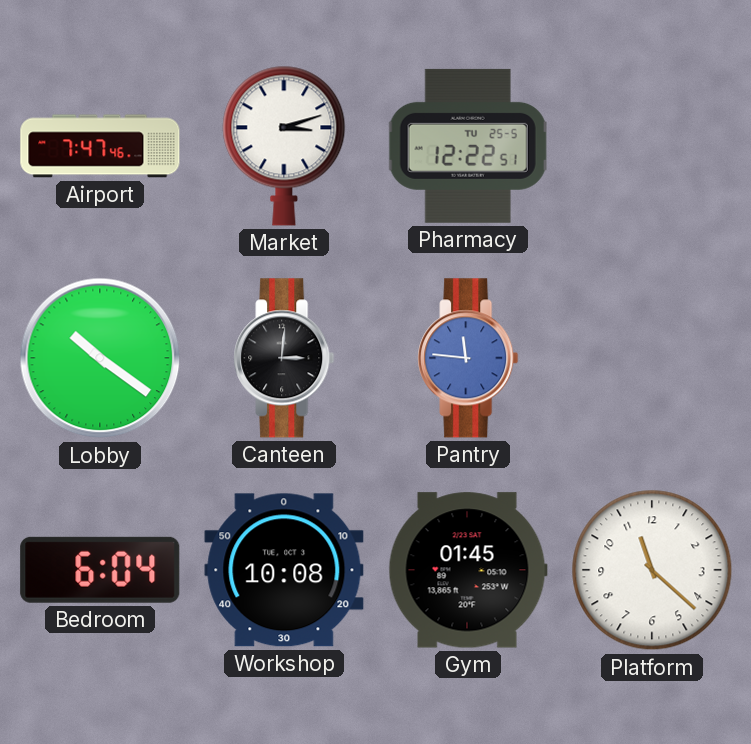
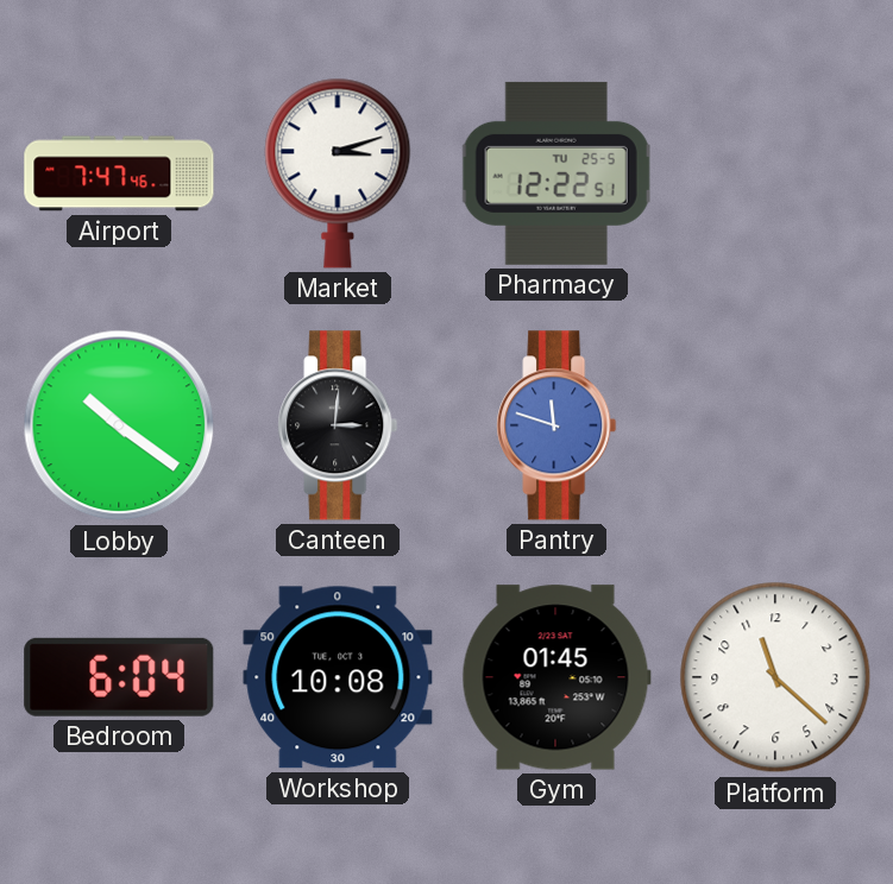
Pantry: 11:46 -> 11:48 (556, 425)
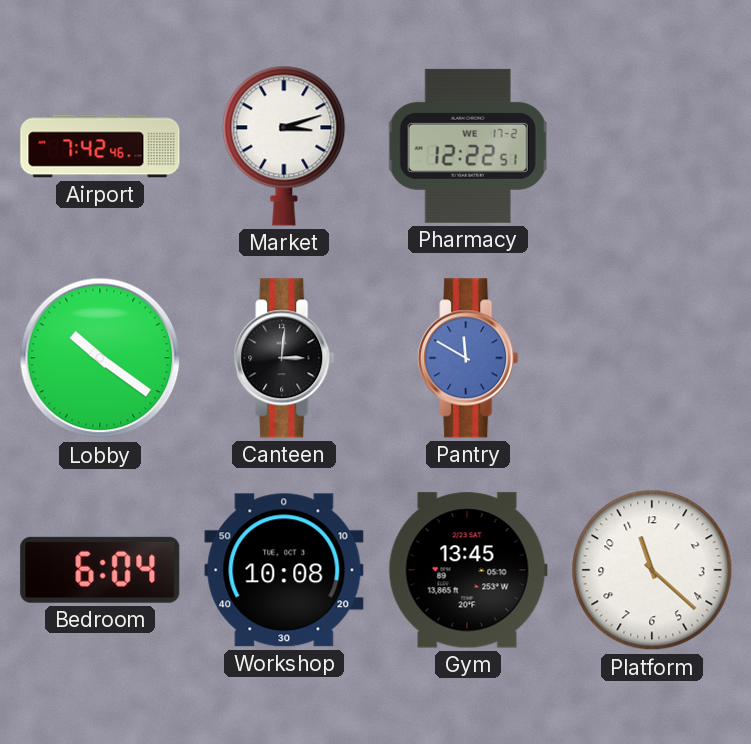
Airport: 7:47 -> 7:42 (100, 146)
Pharmacy date: TU 25-5 -> WE 17-2 (468, 146)
Pantry: 11:48 -> 11:50 (468, 358)
Gym: 01:45 -> 13:45 (468, 570)
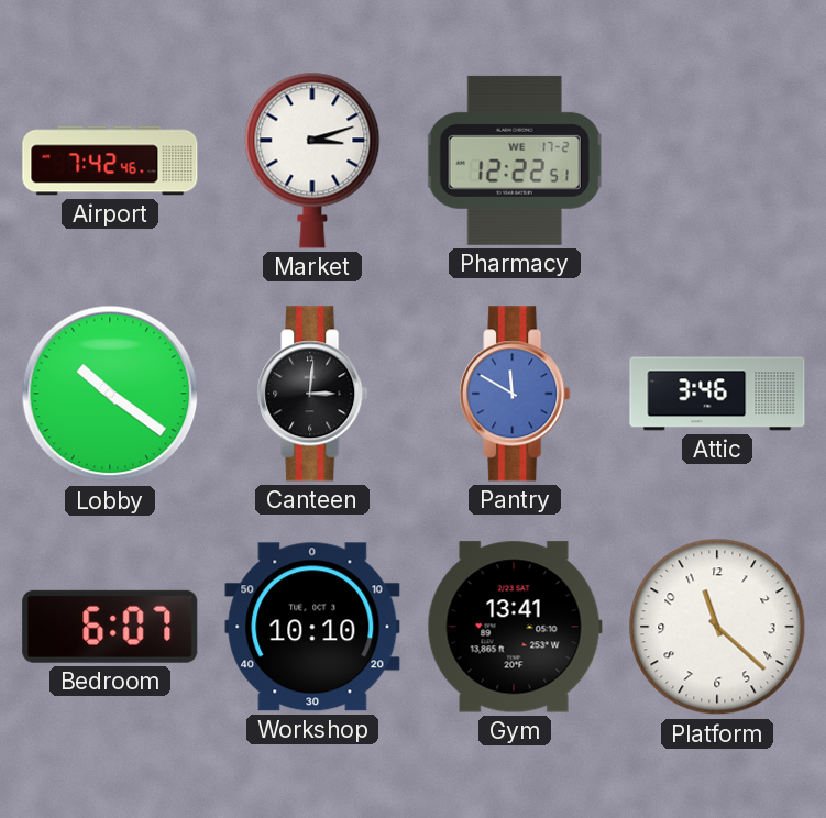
Attic: none -> 3:46 (717, 394)
Bedroom: 6:04 -> 6:07 (110, 627)
Workshop: 10:08 -> 10:10 (312, 627)
Gym: 13:45 -> 13:41 (515, 627)
